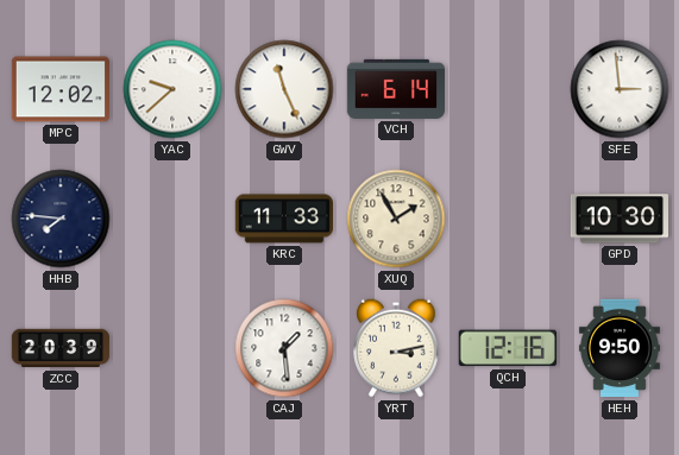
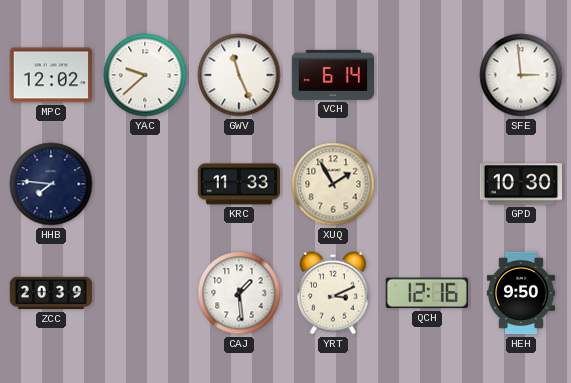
YRT: 3:13 -> 3:11 (334, 293)
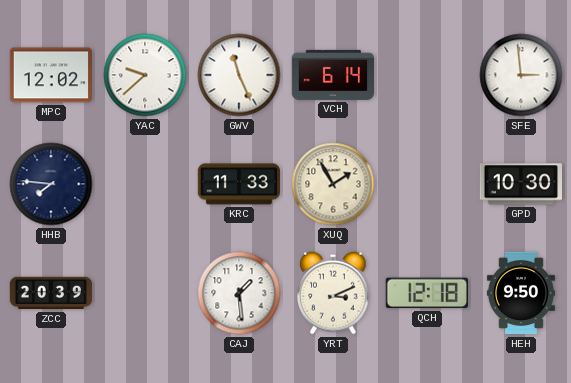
QCH: 12:16 -> 12:18 (427, 293)
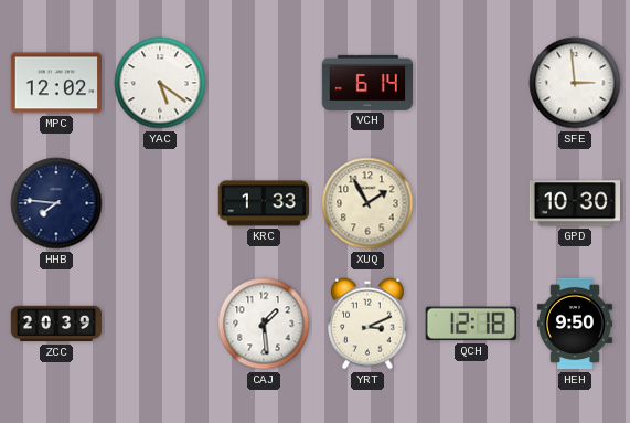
YAC: 9:38 -> 5:21 (160, 83)
GWV: 11:26 -> none (239, 75)
KRC: 11:33 -> 1:33 (264, 203)
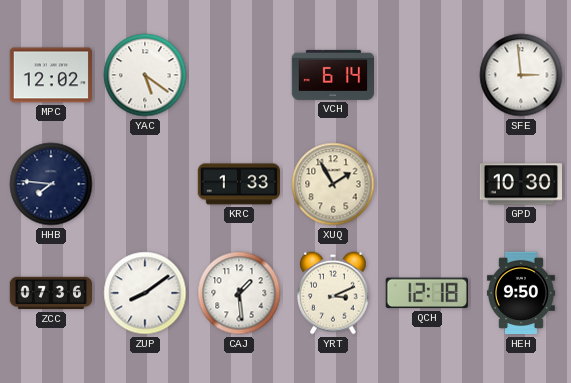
ZCC: 20:39 -> 07:36 (51, 293)
ZUP: none -> 8:09 (145, 293)
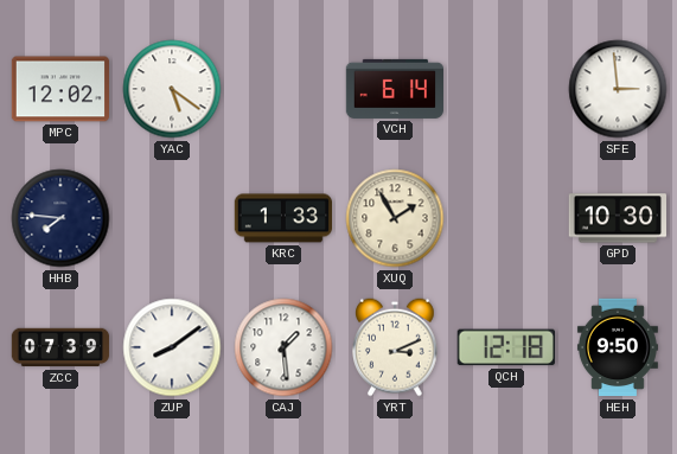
ZCC: 07:36 -> 07:39 (60, 347)
